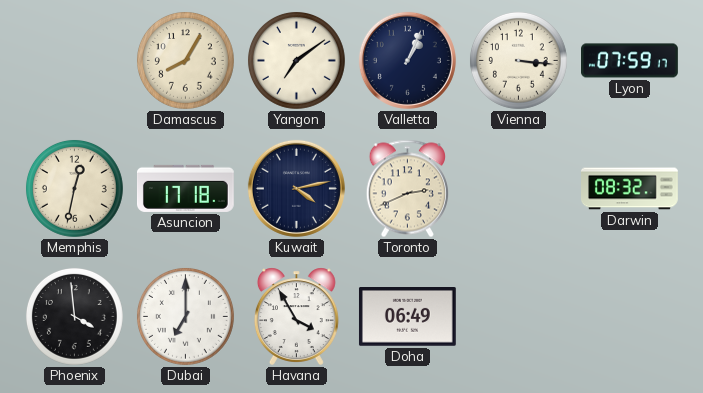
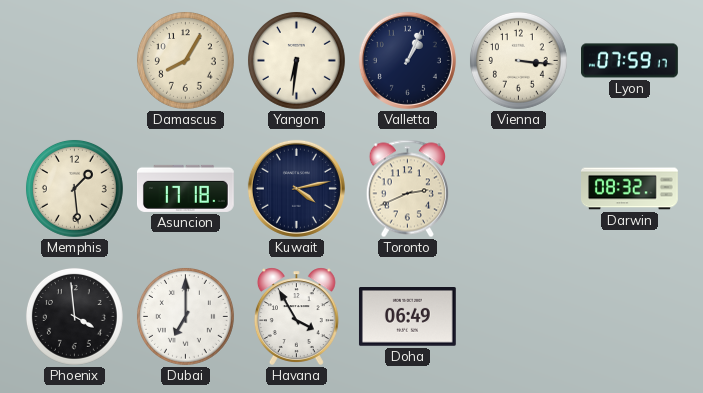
Yangon: 7:09 -> 6:31 (296, 60)
Memphis: 12:32 -> 1:29 (74, 188)
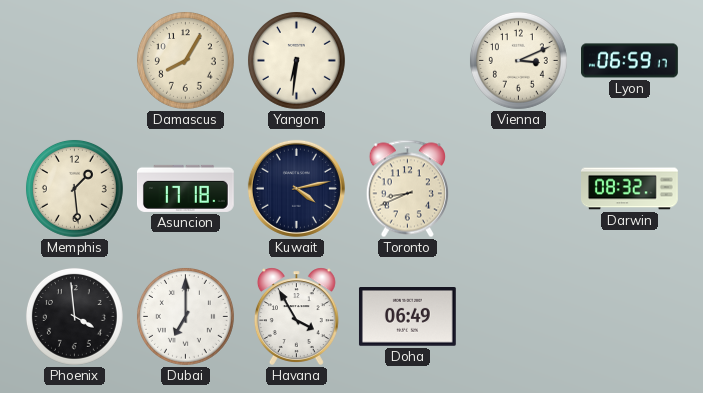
Valletta: 1:04 -> none (407, 60)
Vienna: 3:16 -> 3:11 (518, 60)
Lyon: 07:59 -> 06:59 (630, 61)
Toronto: 2:41 -> 8:41 (407, 189)
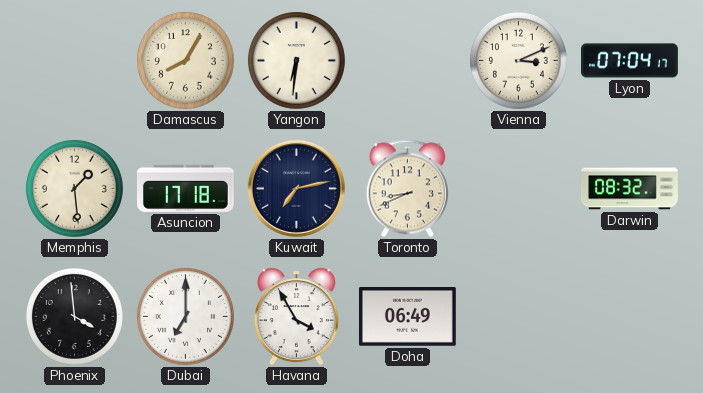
Lyon: 06:59 -> 07:04 (630, 61)
Kuwait: 4:13 -> 7:13 (296, 188)
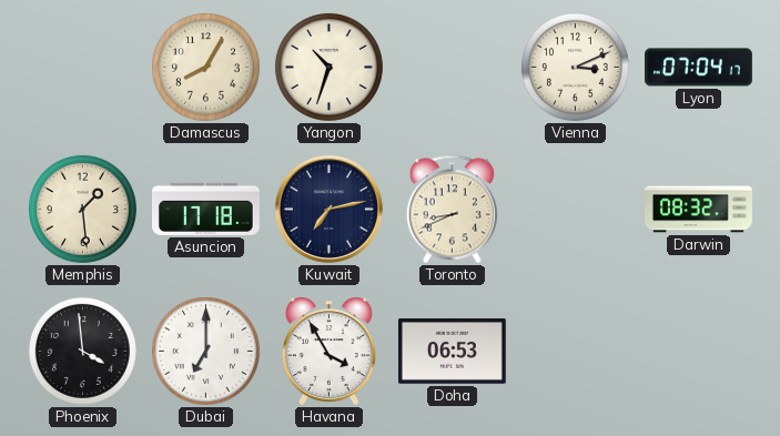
Yangon: 6:31 -> 10:33 (328, 67)
Doha: 06:49 -> 06:53 (452, 352)
